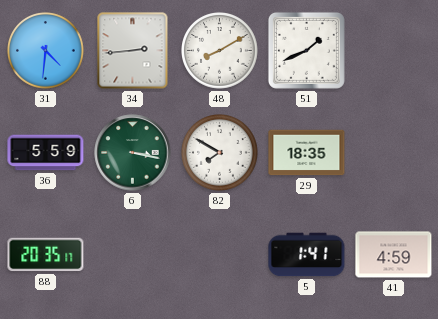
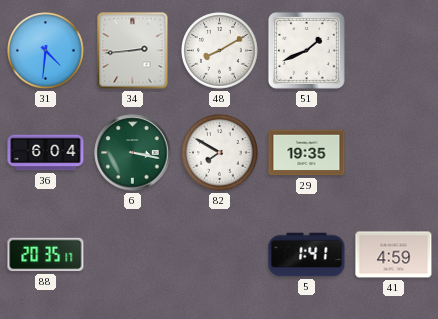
36: 5:59 -> 6:04 (46, 153)
29: 18:35 -> 19:35 (307, 153)
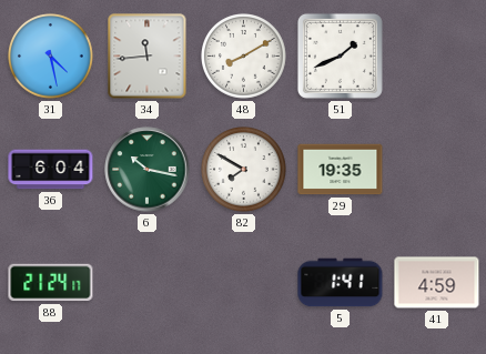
31: 4:31 -> 4:28 (51, 57)
34: 2:44 -> 11:44 (148, 57)
6: 3:17 -> 10:17 (148, 170)
88: 20:35 -> 21:24 (51, 283)
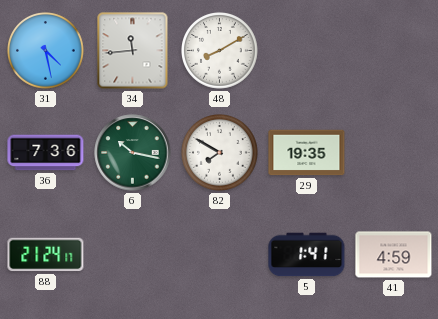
51: 1:41 -> none (340, 55)
36: 6:04 -> 7:36 (46, 153)
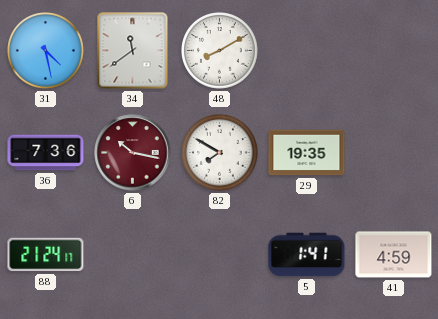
34: 11:44 -> 11:39 (133, 51)
6 dial: green -> burgundy (133, 153)
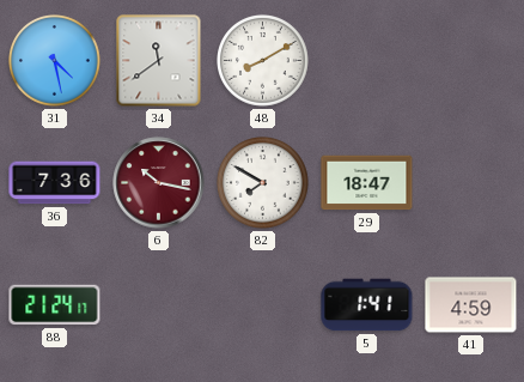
29: 19:35 -> 18:47 (367, 183)
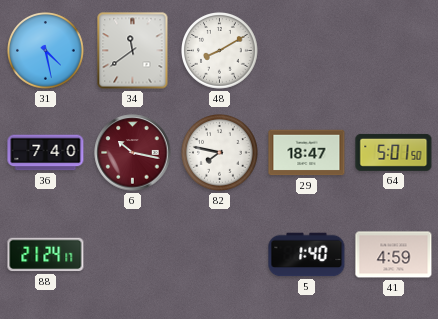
36: 7:36 -> 7:40 (46, 153)
82: 7:50 -> 7:47 (220, 153)
64: none -> 5:01 (394, 152)
5: 1:41 -> 1:40 (307, 255)
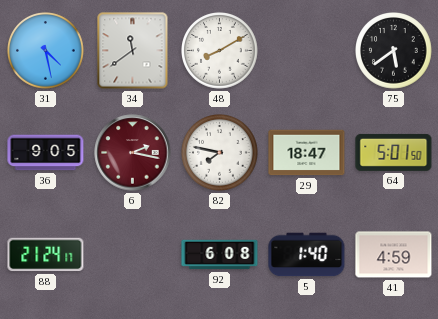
75: none -> 5:39 (394, 51)
36: 7:40 -> 9:05 (46, 153)
6: 10:17 -> 2:17 (133, 153)
92: none -> 6:08 (220, 255)
